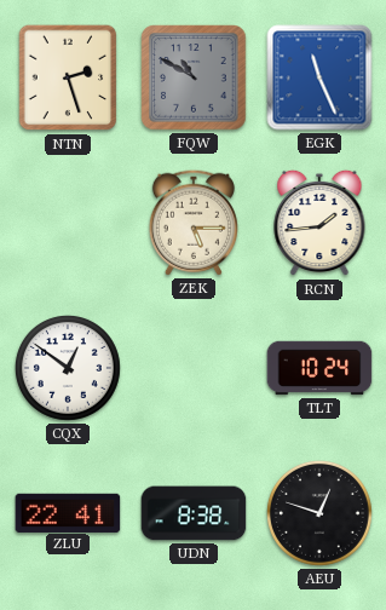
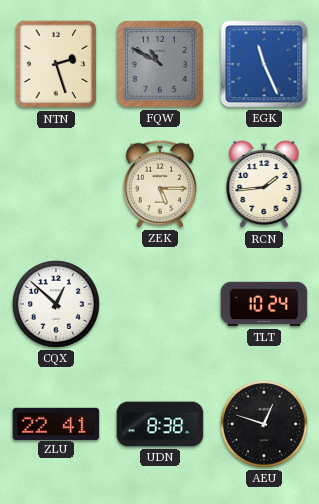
CQX: 12:51 -> 12:52 (56, 304)
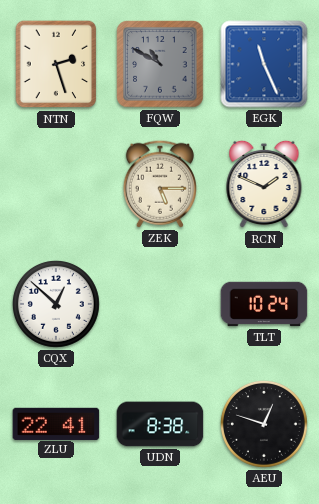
RCN: 1:44 -> 1:49 (264, 184)
